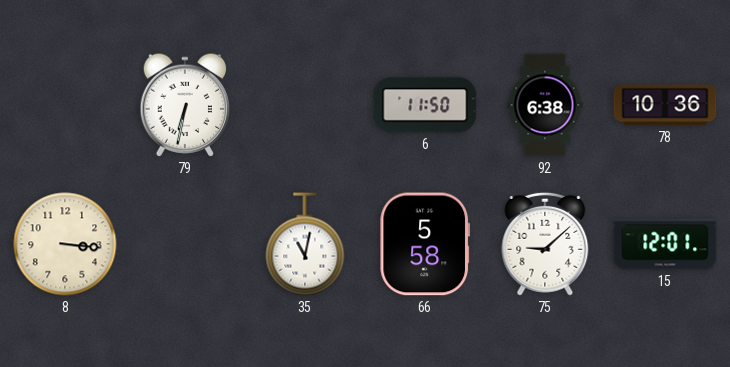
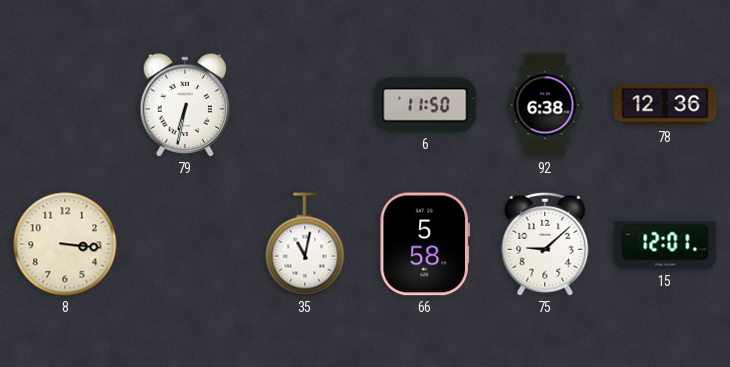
78: 10:36 -> 12:36 (665, 105)
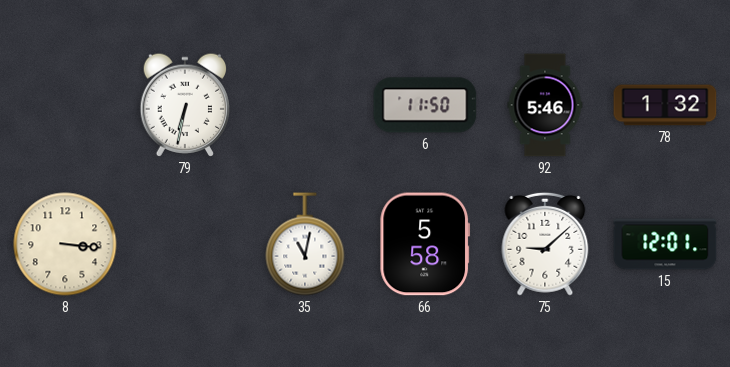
92: 6:38 -> 5:46 (545, 105)
78: 12:36 -> 1:32 (665, 105)
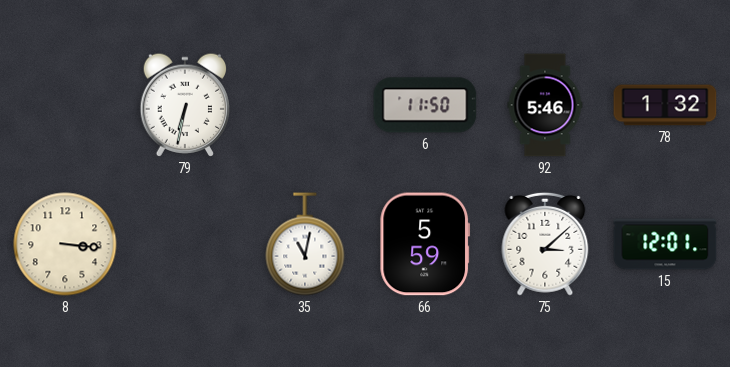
66: 5:58 -> 5:59 (425, 244)
75: 9:08 -> 3:08 (545, 244)
